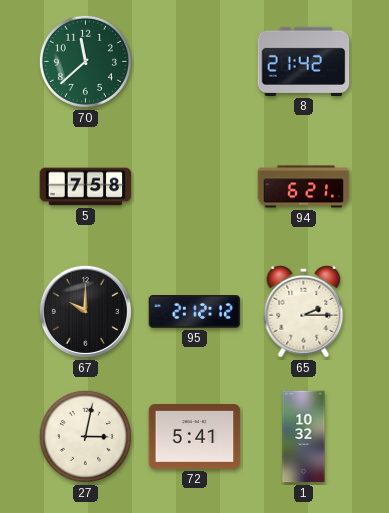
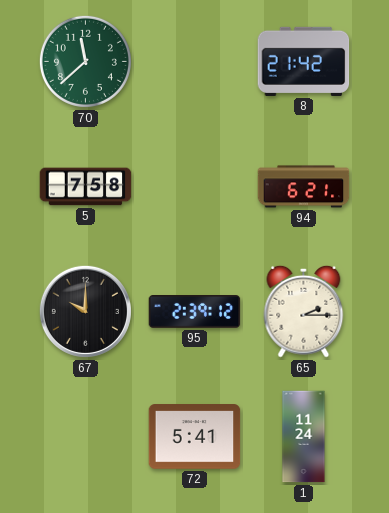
95: 2:12 -> 2:39 (195, 312)
27: 3:02 -> none (85, 436)
1: 10:32 -> 11:24 (304, 437)
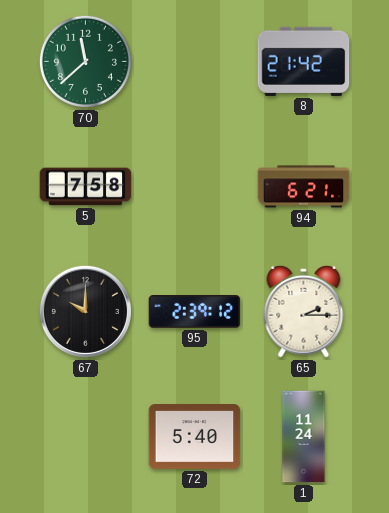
72: 5:41 -> 5:40 (195, 437)
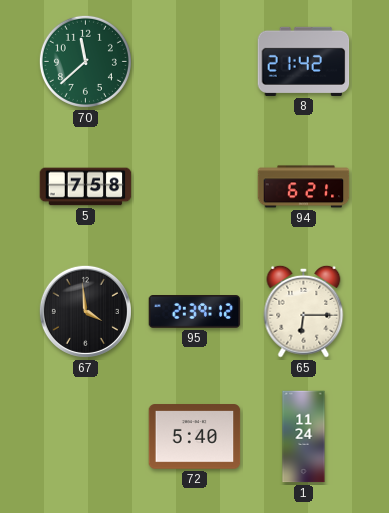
67: 10:00 -> 3:59 (85, 311)
65: 2:15 -> 6:15 (304, 311)
